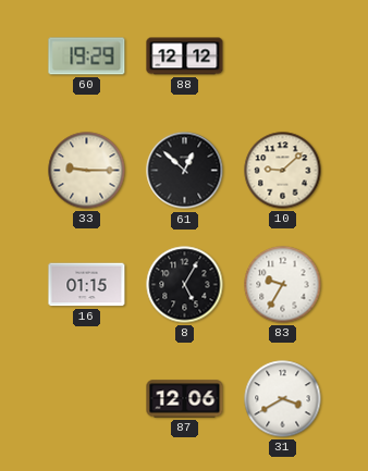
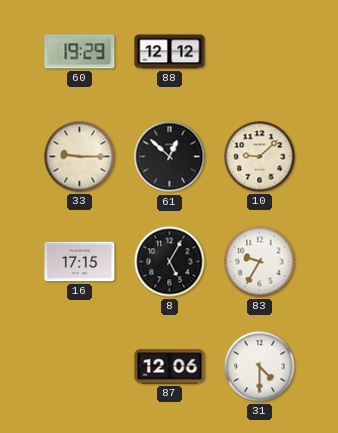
16: 01:15 -> 17:15 (80, 262)
31: 3:40 -> 4:30 (260, 367)
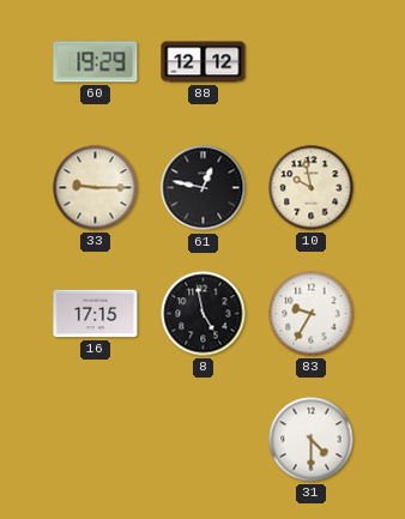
61: 12:52 -> 12:47 (204, 188)
10: 9:08 -> 9:58 (312, 188)
8: 5:05 -> 4:58 (204, 314)
87: 12:06 -> none (170, 367)
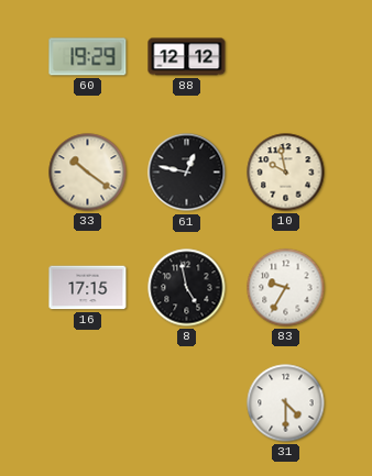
33: 9:15 -> 10:21 (88, 173)
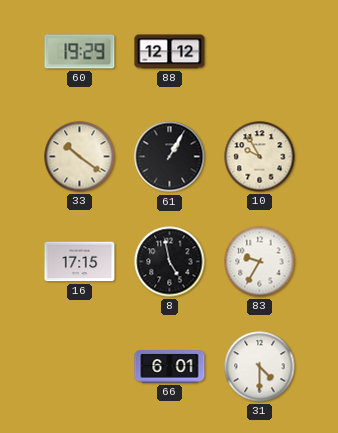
61: 12:47 -> 1:05 (170, 157)
10: 9:58 -> 9:55 (260, 157)
66: none -> 6:01 (170, 367)
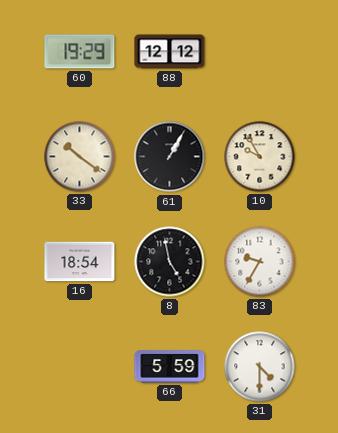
16: 17:15 -> 18:54 (80, 262)
66: 6:01 -> 5:59 (170, 367)
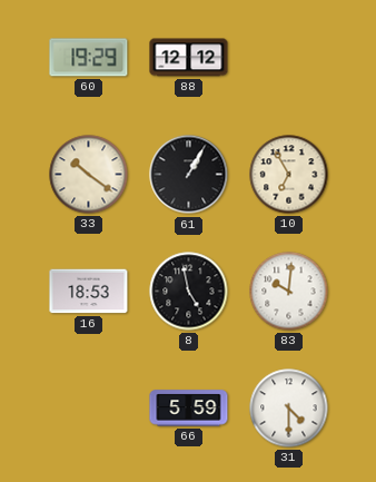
10: 9:55 -> 6:55 (289, 175)
16: 18:54 -> 18:53 (89, 292)
83: 9:35 -> 10:01 (289, 292)
